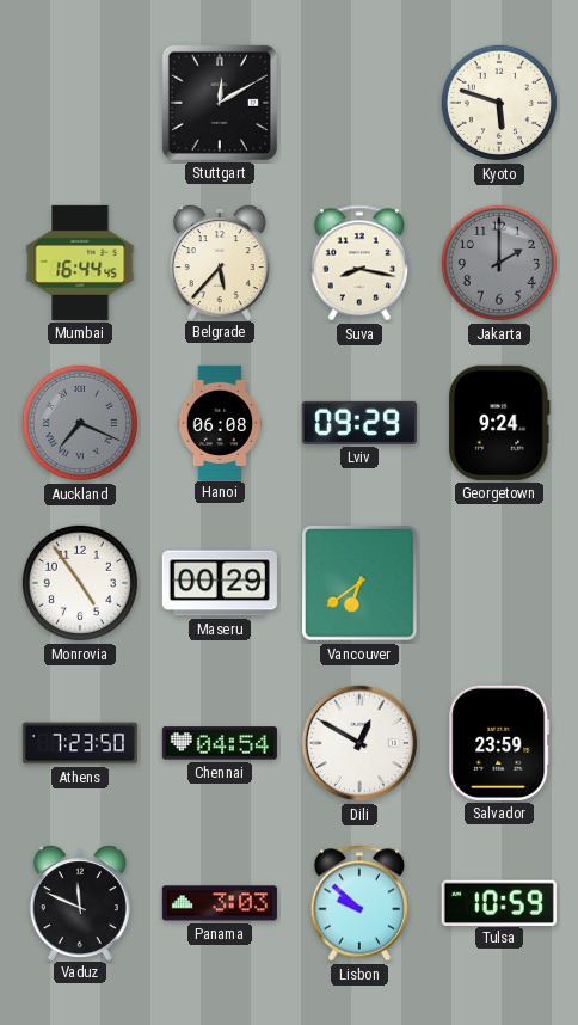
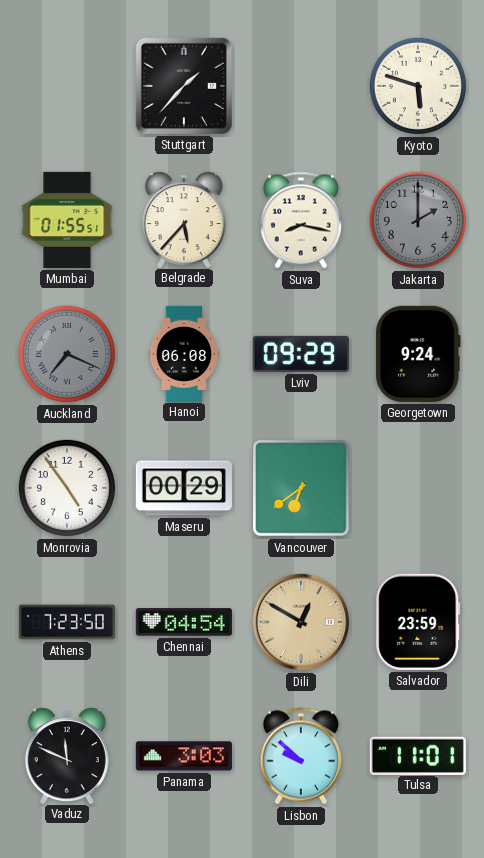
Stuttgart: 12:10 -> 1:37 (184, 86)
Mumbai: 16:44 -> 01:55 (67, 220)
Dili dial: white -> champagne (301, 622)
Tulsa: 10:59 -> 11:01 (418, 755)
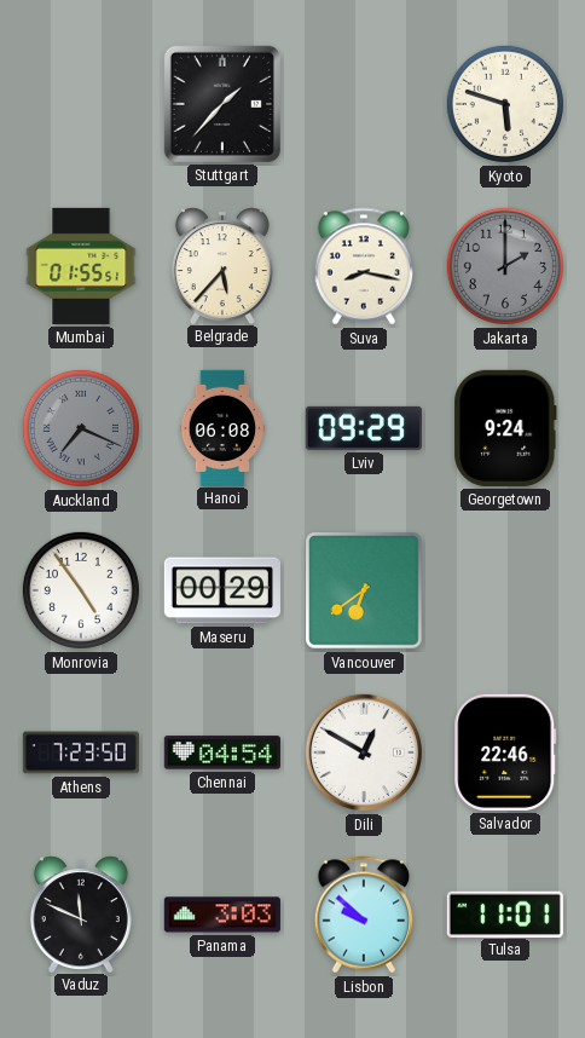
Dili dial: champagne -> white (364, 752)
Salvador: 23:59 -> 22:46 (505, 752)
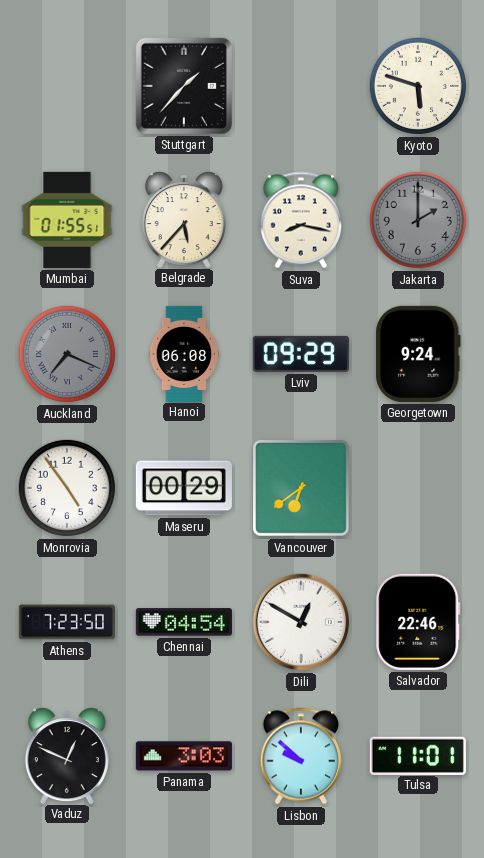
Vaduz: 11:49 -> 12:49 (67, 755)
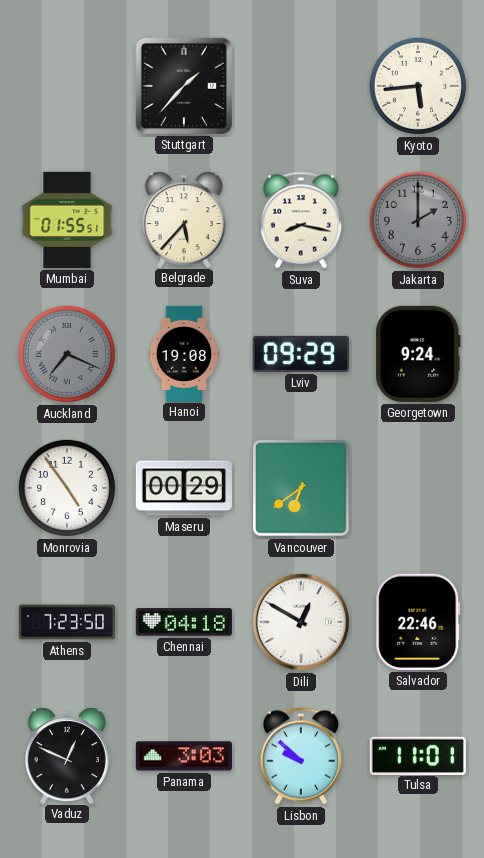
Kyoto: 5:48 -> 5:44 (418, 86)
Hanoi: 06:08 -> 19:08 (184, 353)
Chennai: 04:54 -> 04:18 (184, 622)
